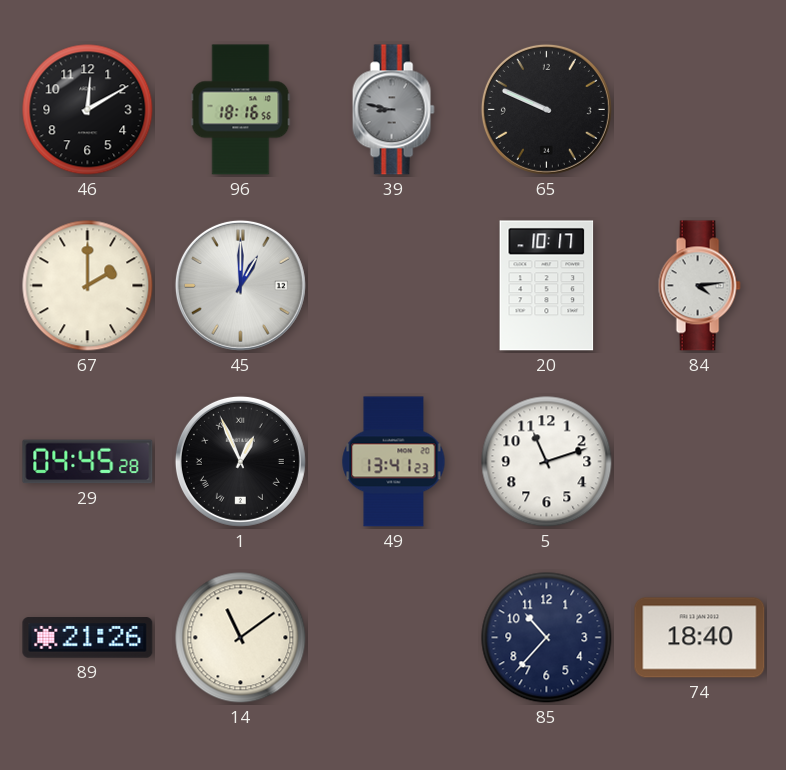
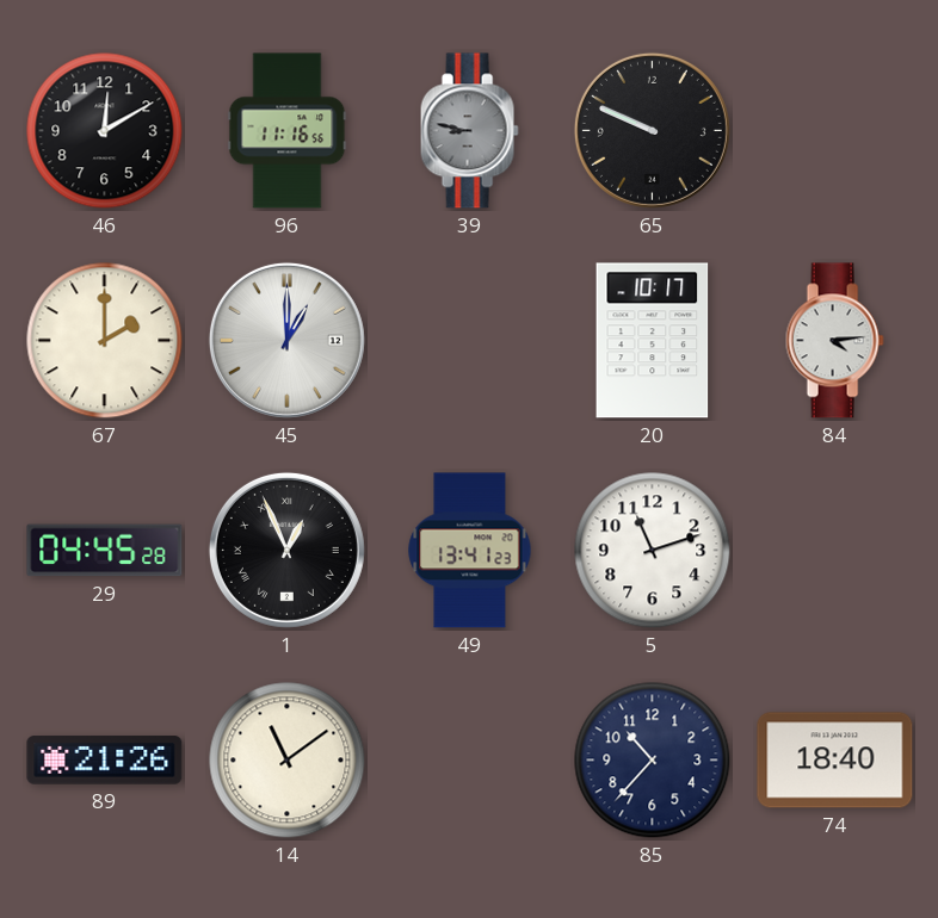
96: 18:16 -> 11:16 (288, 131)
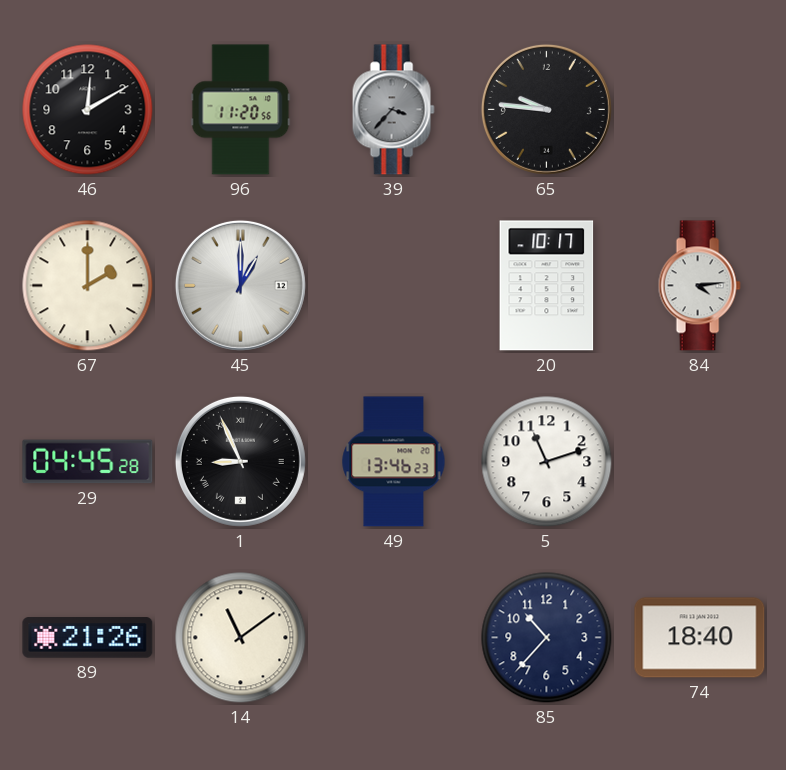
96: 11:16 -> 11:20 (241, 110)
39: 8:47 -> 3:37 (393, 110)
65: 9:49 -> 9:46 (546, 109)
1: 12:56 -> 8:56 (240, 461)
49: 13:41 -> 13:46 (394, 462)
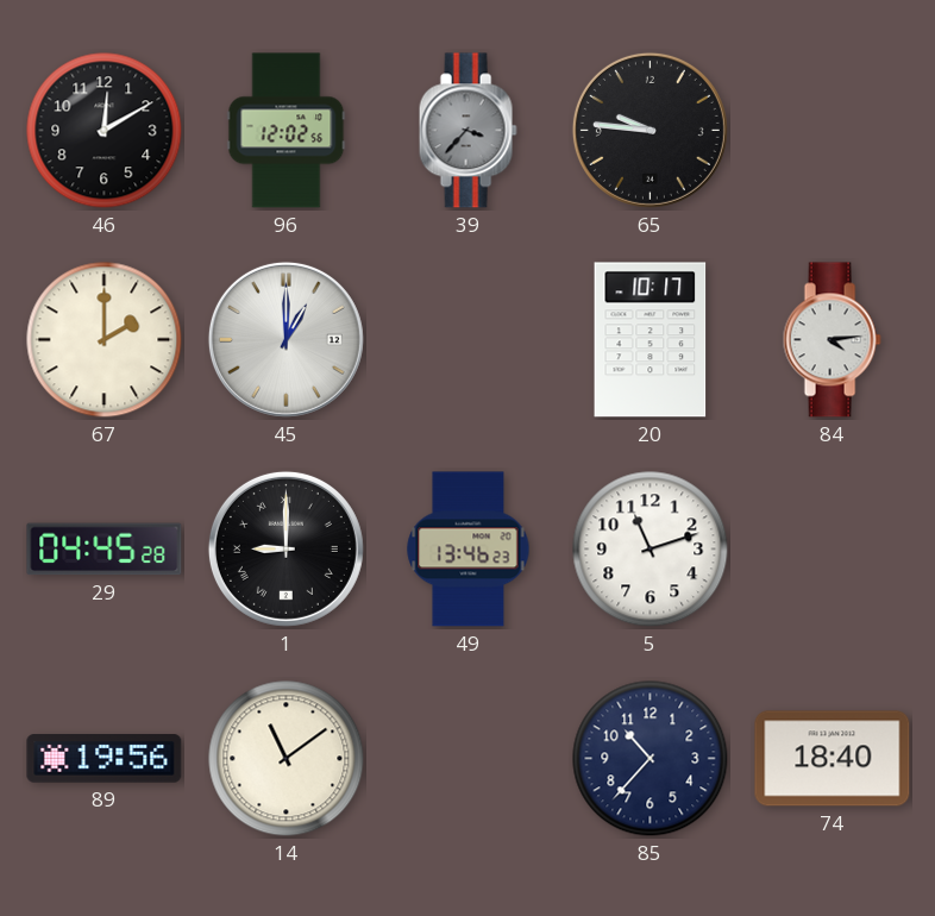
96: 11:20 -> 12:02 (287, 131)
1: 8:56 -> 9:00 (285, 548)
89: 21:26 -> 19:56 (105, 759)
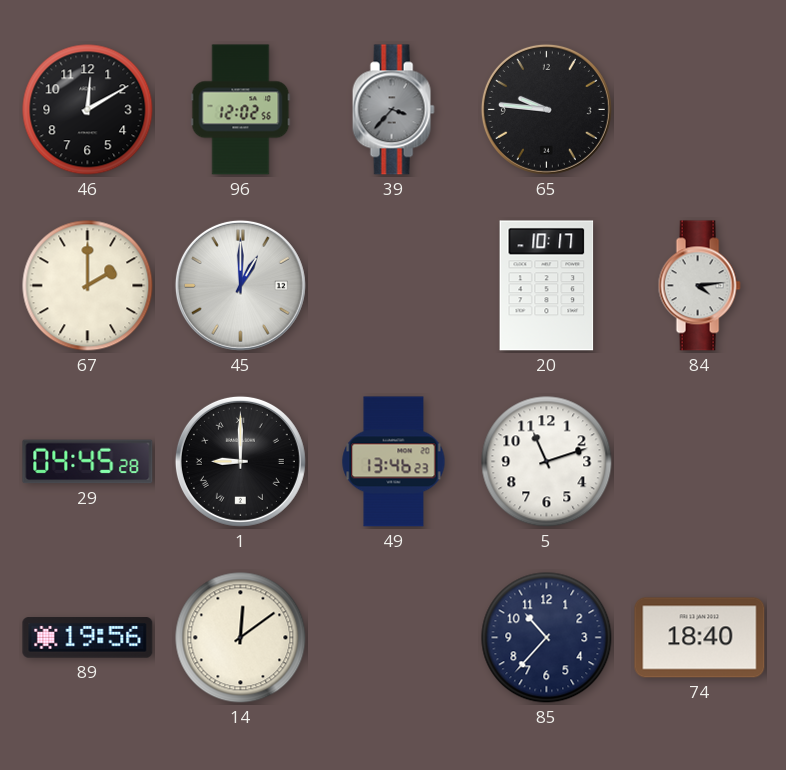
14: 11:09 -> 12:09 (241, 638)
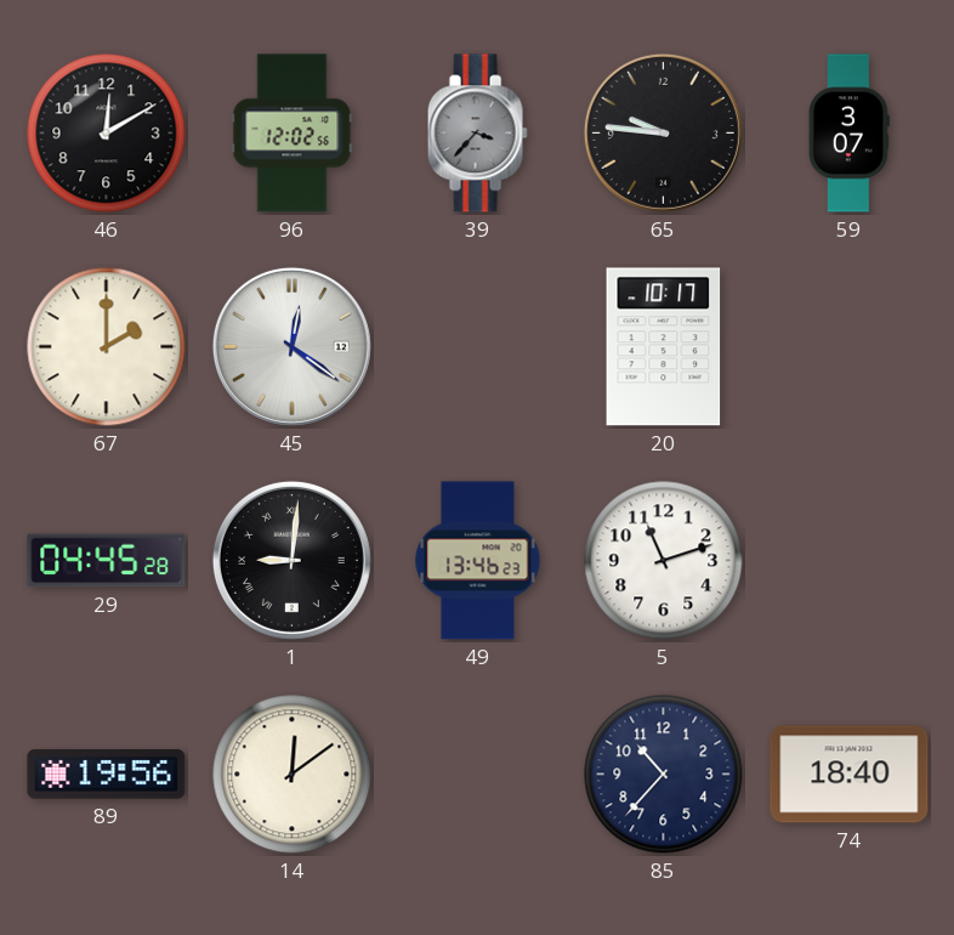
59: none -> 3:07 (848, 134)
45: 1:00 -> 12:21 (291, 346)
84: 4:14 -> none (699, 286)
1: 9:00 -> 9:01 (291, 560)
